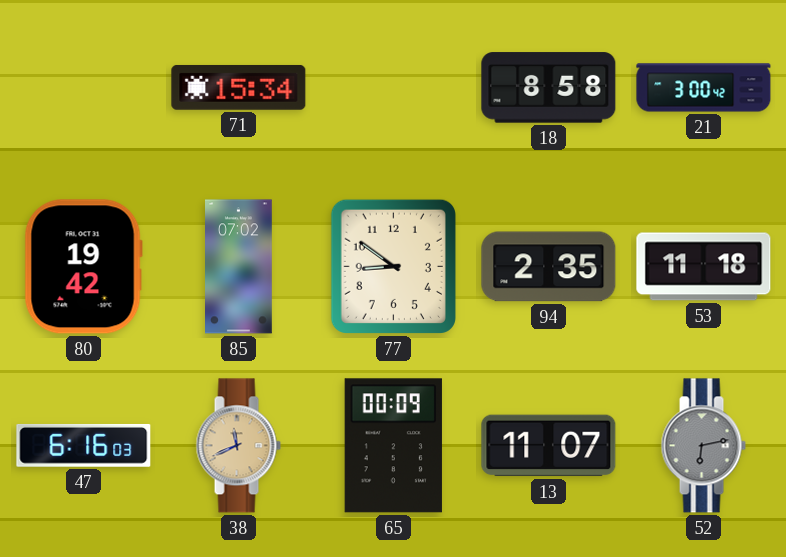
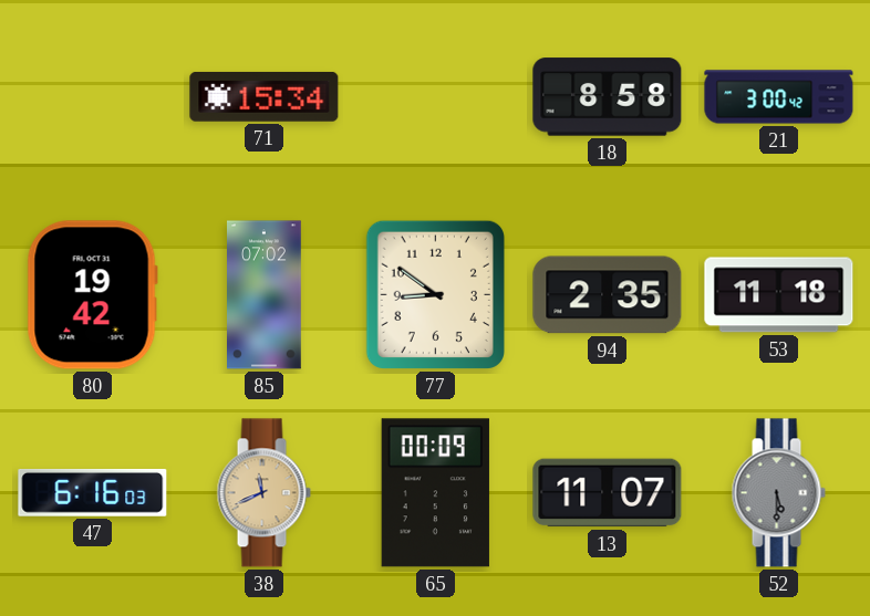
52: 6:13 -> 5:30 (778, 493)
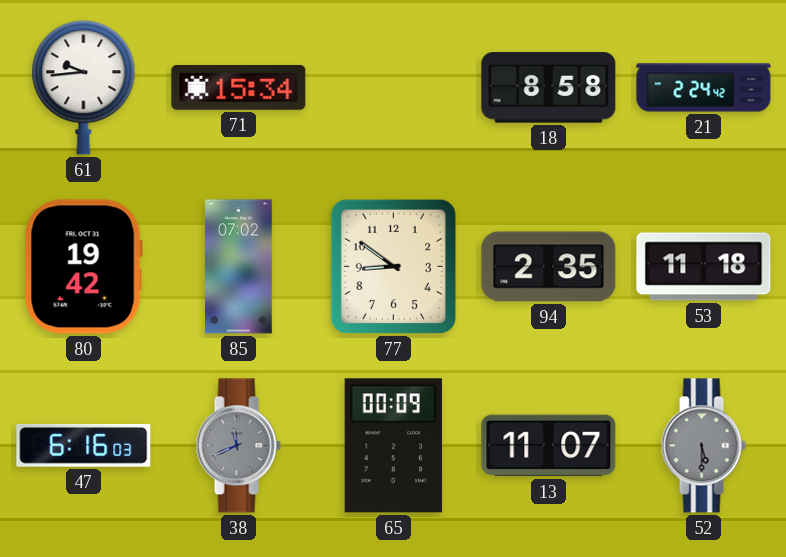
61: none -> 9:44 (84, 88)
21: 3:00 -> 2:24 (704, 88)
38 dial: champagne -> grey (238, 446)
